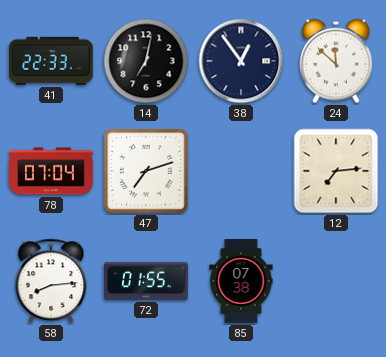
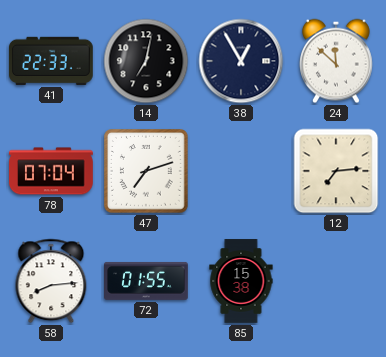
38: 12:54 -> 12:55 (241, 61)
85: 07:38 -> 15:38 (241, 281)
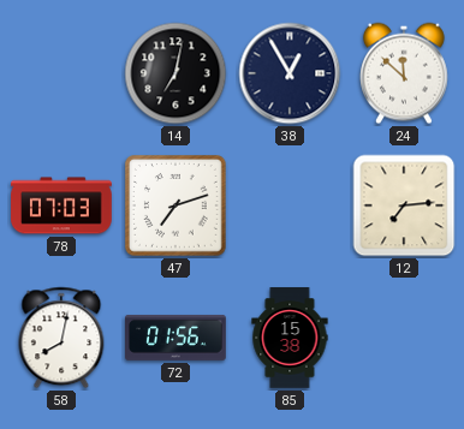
41: 22:33 -> none (52, 61)
78: 07:04 -> 07:03 (61, 205)
58: 8:14 -> 8:02 (61, 338)
72: 01:55 -> 01:56 (176, 338)
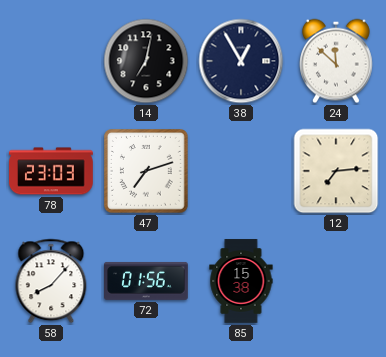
78: 07:03 -> 23:03 (51, 171)
58: 8:02 -> 8:07 (51, 281)
